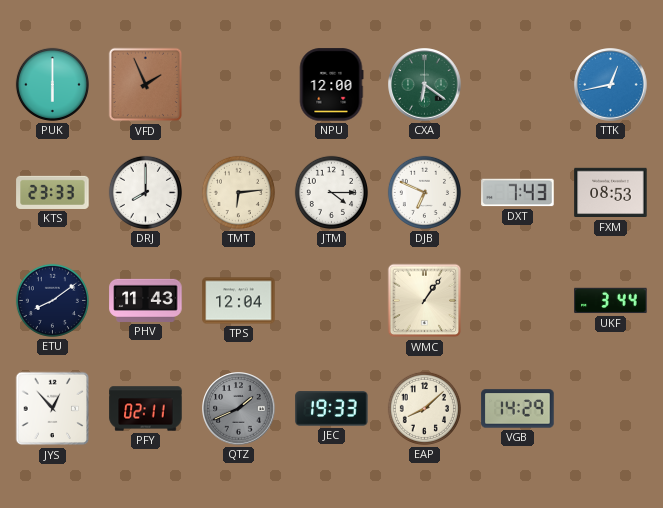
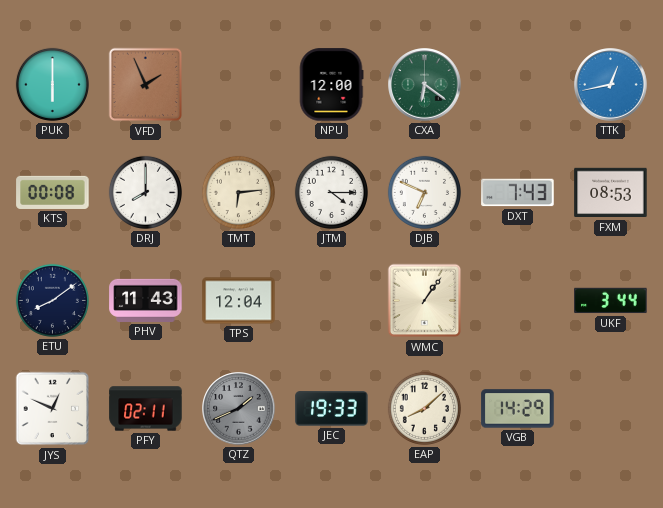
KTS: 23:33 -> 00:08 (53, 192)
JYS: 12:53 -> 12:49 (53, 409)
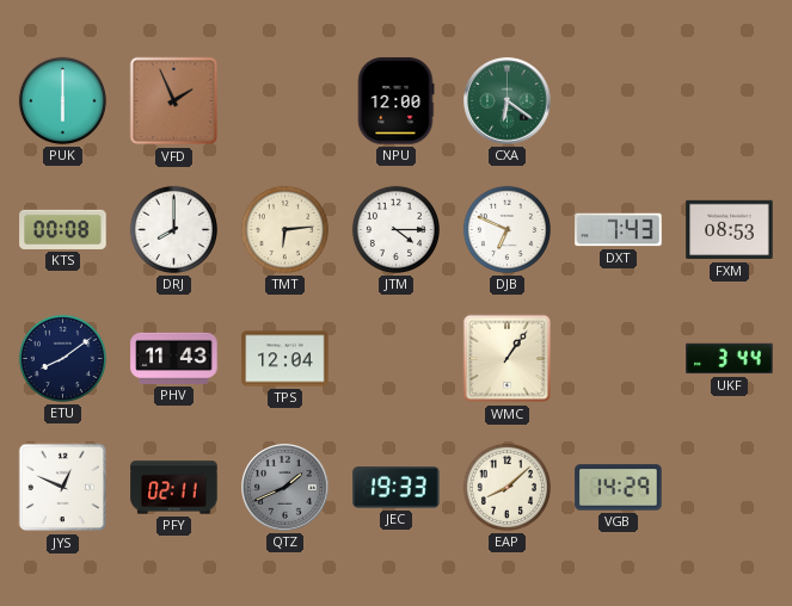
TTK: 12:43 -> none (611, 85)
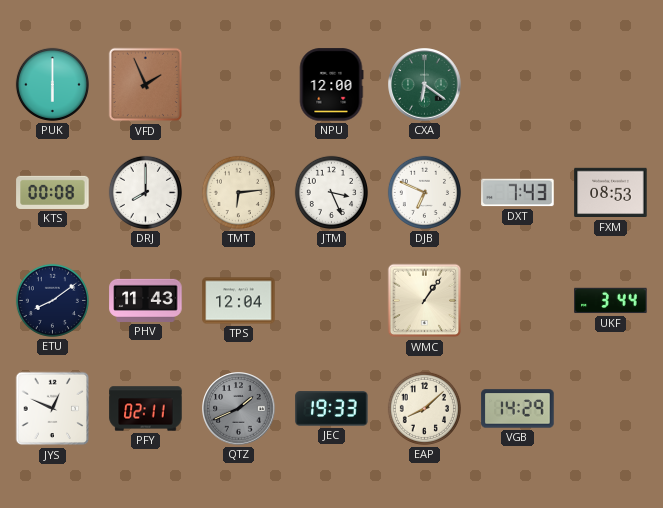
JTM: 4:15 -> 3:26 (331, 192)
